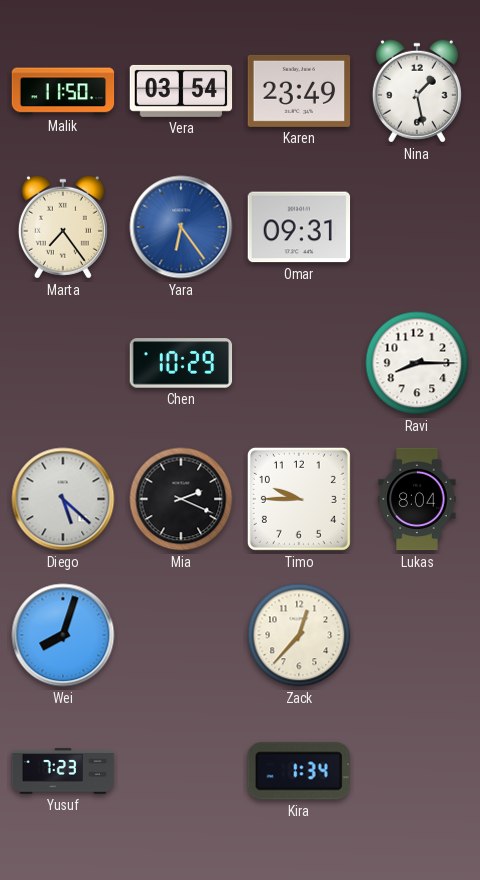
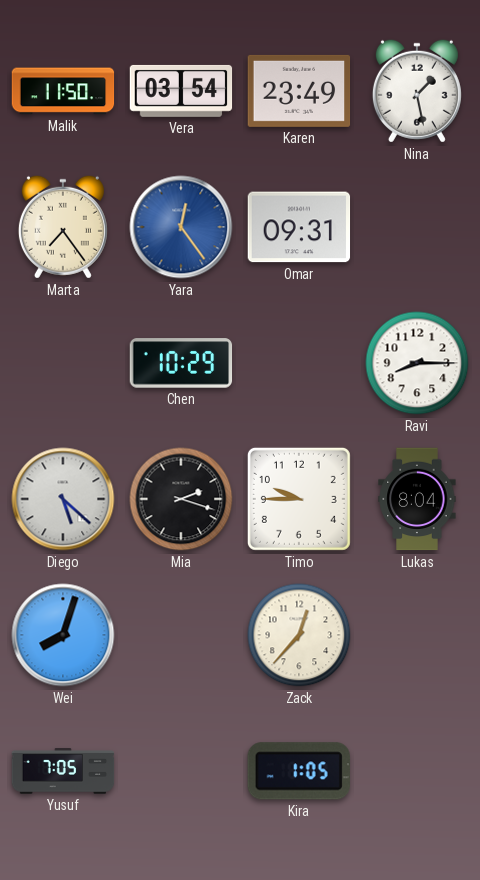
Yara: 6:24 -> 12:24 (181, 227)
Mia: 2:19 -> 2:18 (181, 499)
Yusuf: 7:23 -> 7:05 (63, 771)
Kira: 1:34 -> 1:05 (299, 771)
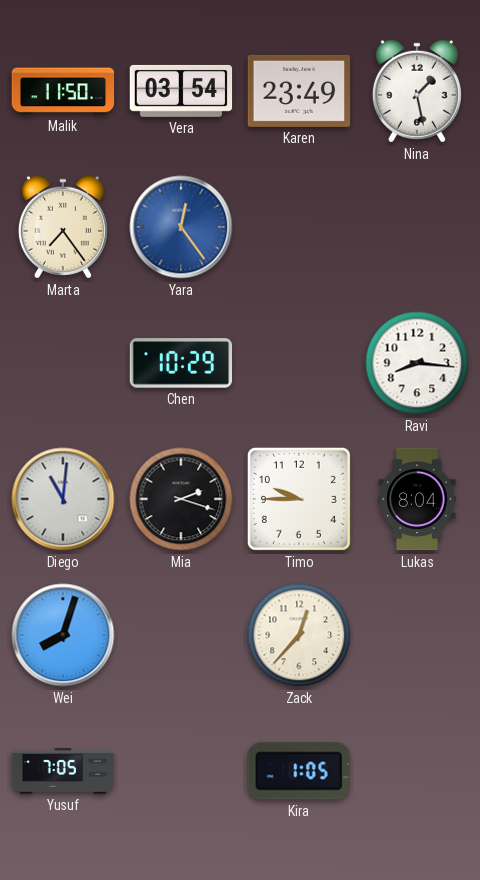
Omar: 09:31 -> none (299, 227)
Ravi: 8:15 -> 8:16 (417, 363)
Diego: 5:22 -> 11:01 (63, 499)
